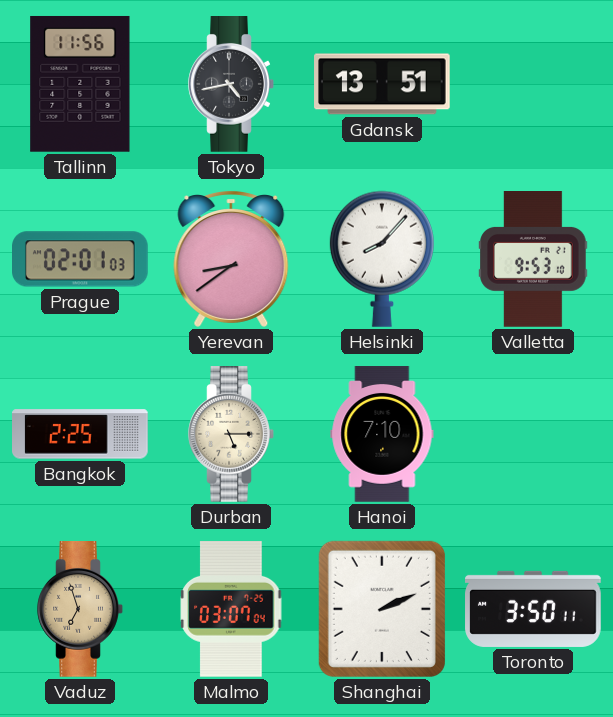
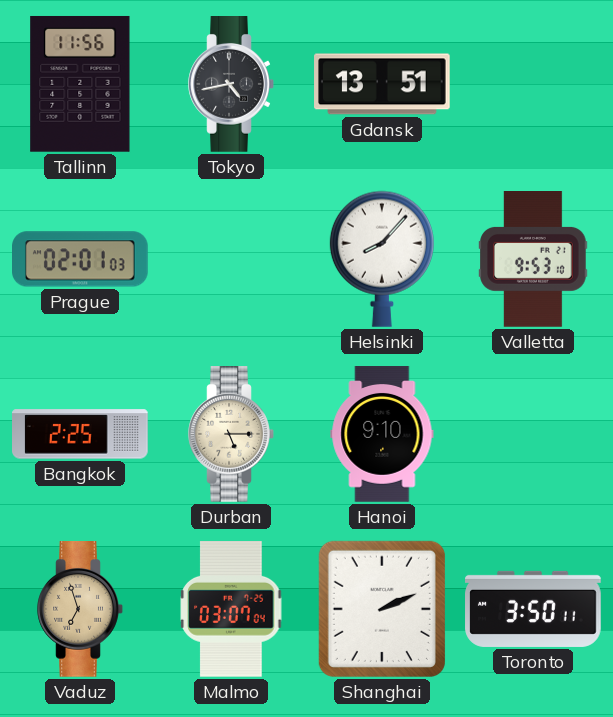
Yerevan: 8:39 -> none (231, 259)
Hanoi: 7:10 -> 9:10 (382, 434)
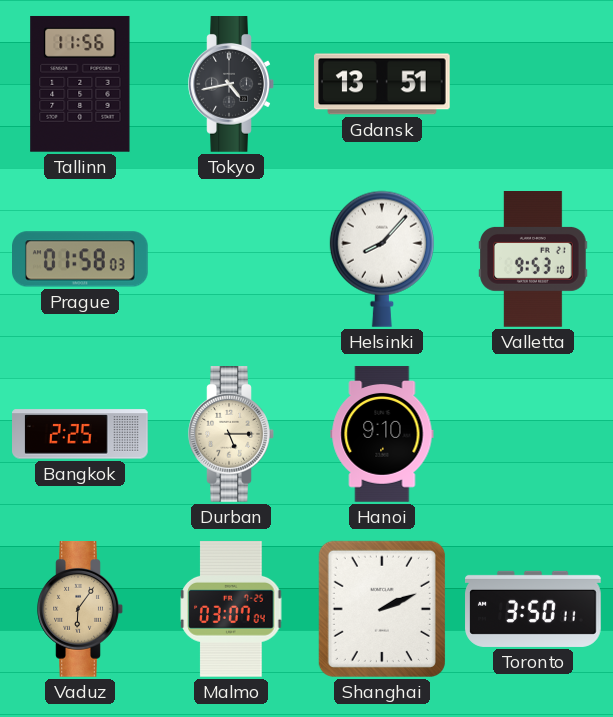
Prague: 02:01 -> 01:58 (81, 259)
Vaduz: 6:57 -> 6:06 (80, 610)
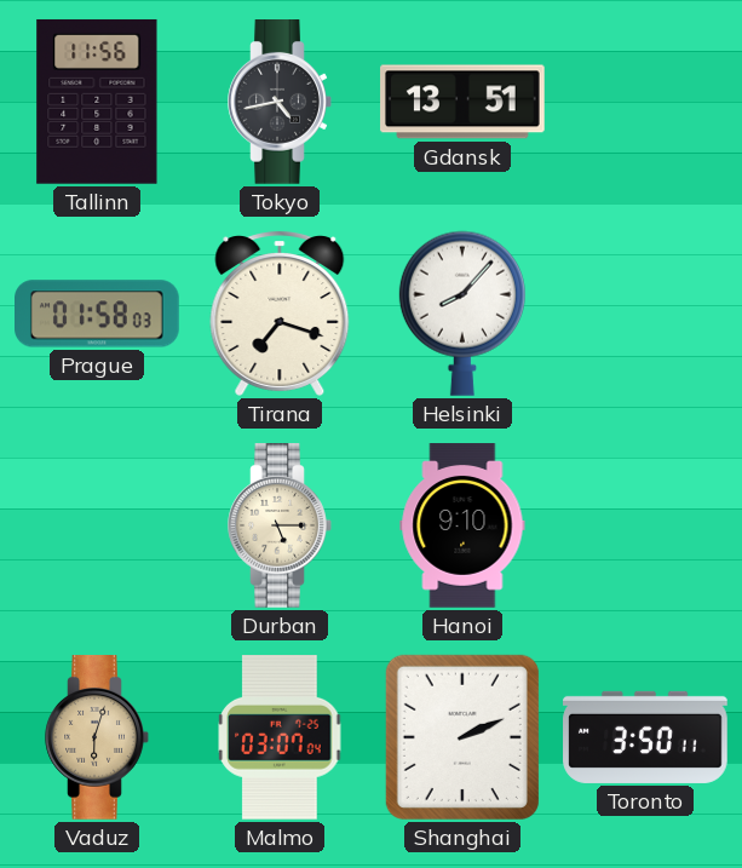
Tirana: none -> 7:18 (280, 314)
Valletta: 9:53 -> none (533, 260)
Bangkok: 2:25 -> none (81, 434)
Vaduz: 6:06 -> 6:03 (97, 738)
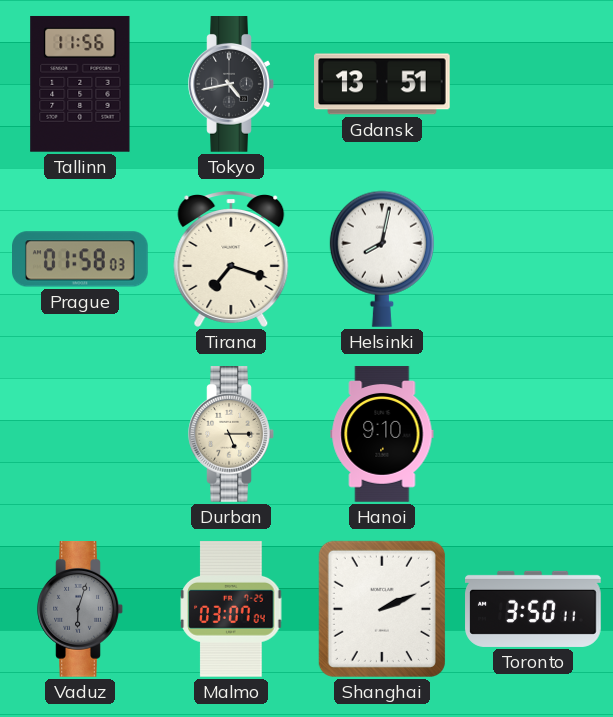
Helsinki: 8:07 -> 8:02 (382, 259)
Vaduz dial: champagne -> grey (80, 610)
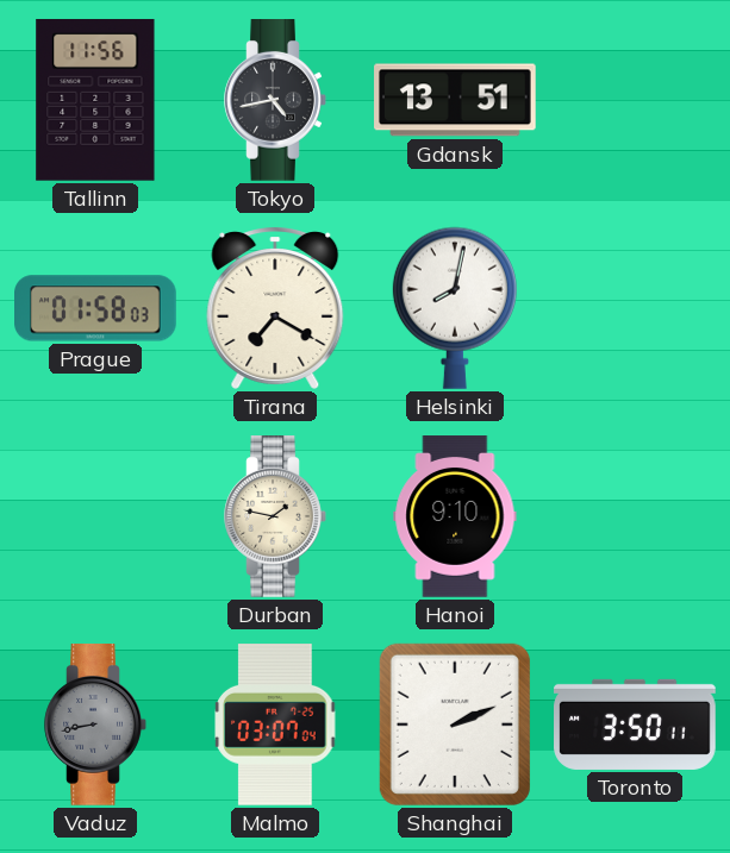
Tirana: 7:18 -> 7:20 (275, 308)
Durban: 5:15 -> 1:47 (275, 518)
Vaduz: 6:03 -> 8:43 (95, 726)
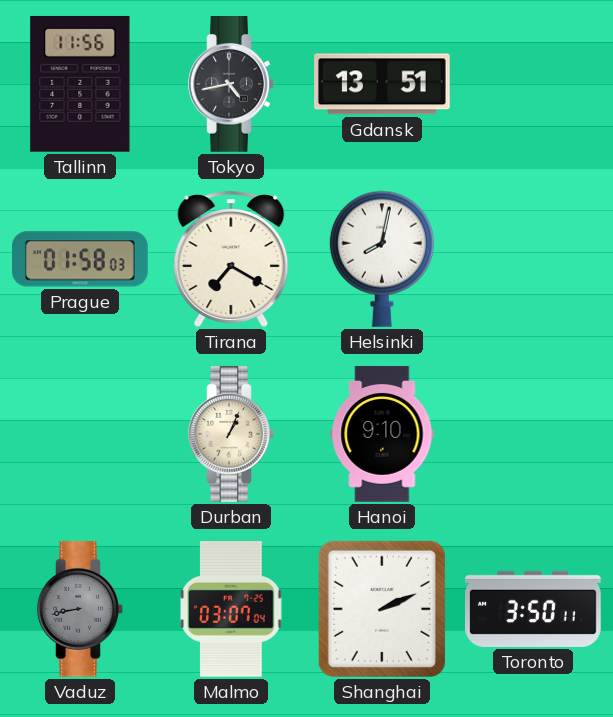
Durban: 1:47 -> 1:04 (231, 435)
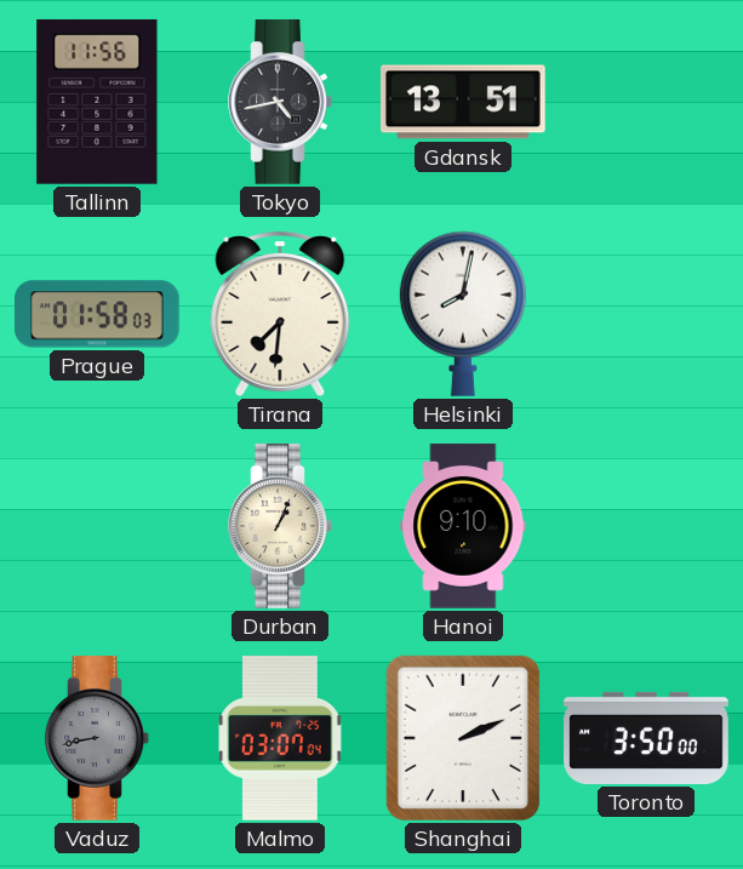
Tirana: 7:20 -> 7:31 (280, 314)
Toronto: 3:50:11 -> 3:50:00 (646, 738)
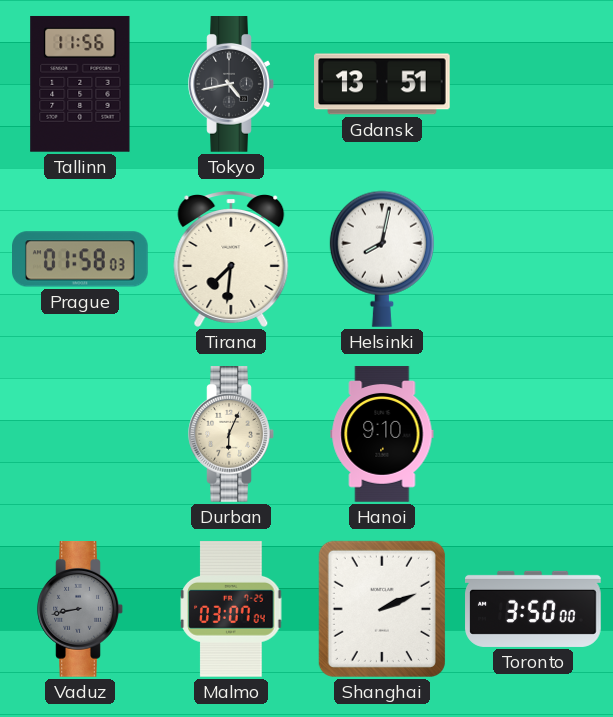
Durban: 1:04 -> 6:04 (231, 435)
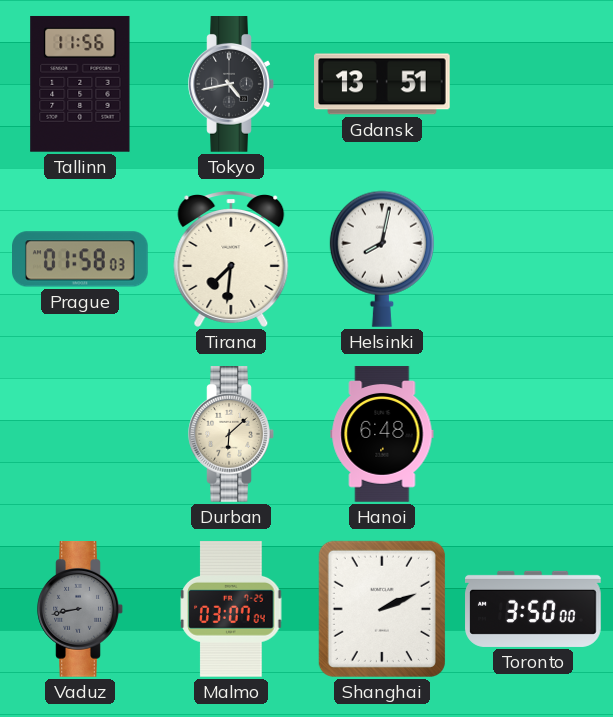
Durban: 6:04 -> 6:08 (231, 435)
Hanoi: 9:10 -> 6:48 (382, 434)
